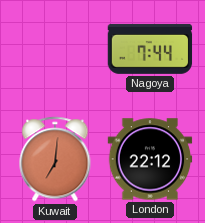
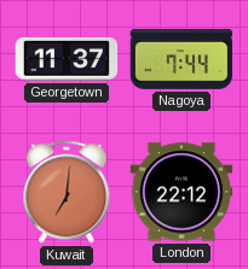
Georgetown: none -> 11:37 (67, 59)
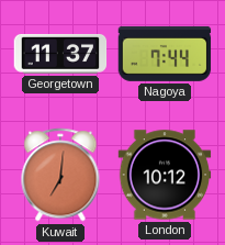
London: 22:12 -> 10:12 (165, 175)
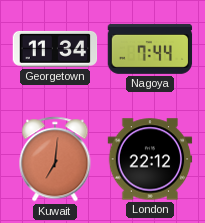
Georgetown: 11:37 -> 11:34 (55, 49)
London: 10:12 -> 22:12 (150, 159)
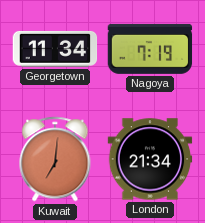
Nagoya: 7:44 -> 7:19 (150, 49)
London: 22:12 -> 21:34 (150, 159)
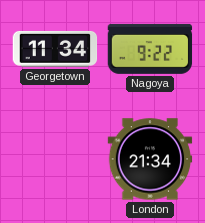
Nagoya: 7:19 -> 9:22 (150, 49)
Kuwait: 7:01 -> none (55, 159)
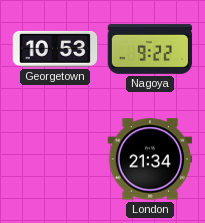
Georgetown: 11:34 -> 10:53 (55, 49)
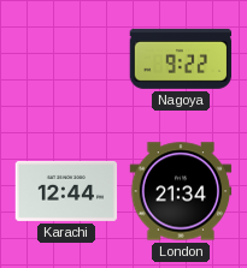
Georgetown: 10:53 -> none (55, 49)
Karachi: none -> 12:44 (66, 191)
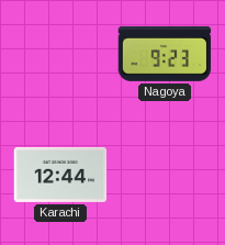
Nagoya: 9:22 -> 9:23 (165, 54)
London: 21:34 -> none (181, 191)
